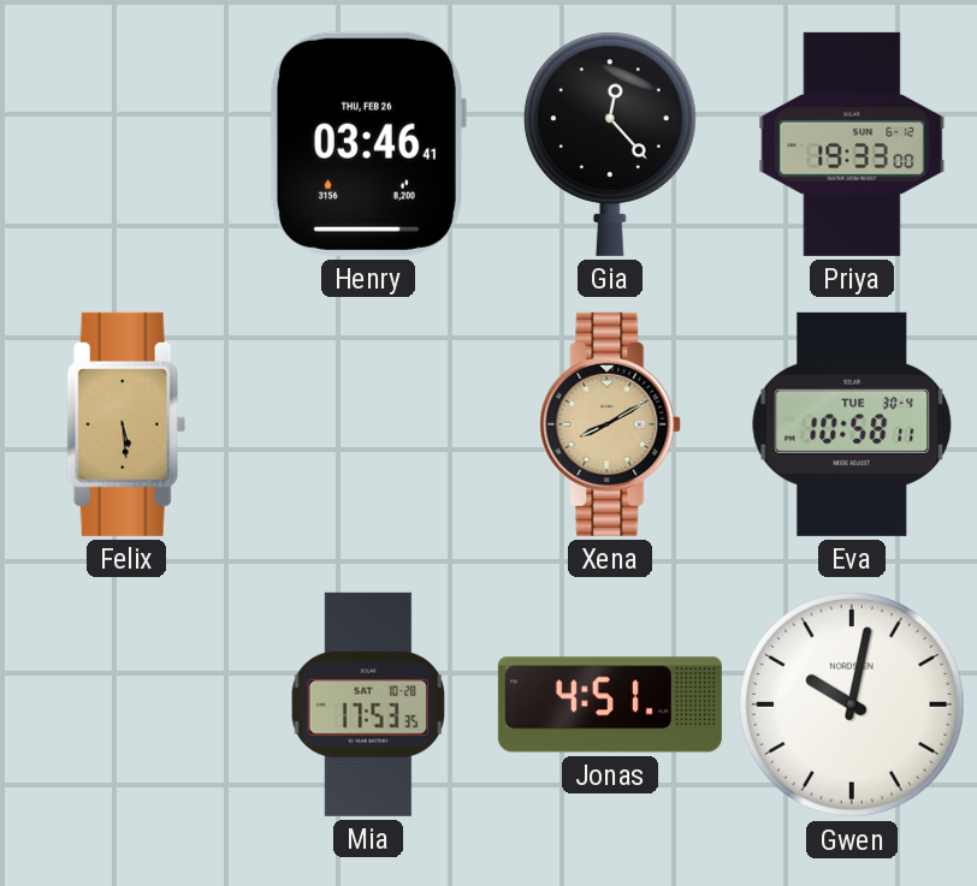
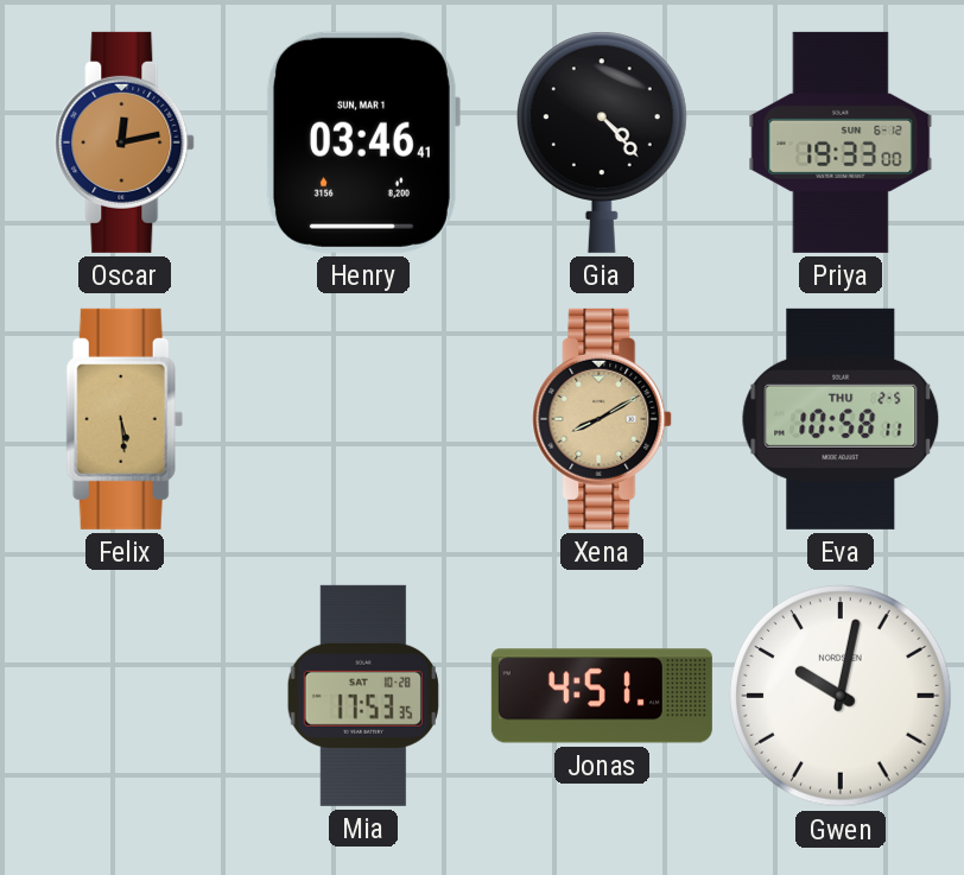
Oscar: none -> 12:13 (126, 142)
Henry date: THU, FEB 26 -> SUN, MAR 1 (362, 142)
Gia: 12:23 -> 4:23 (602, 142)
Eva date: TUE 30-4 -> THU 2-5 (841, 419)
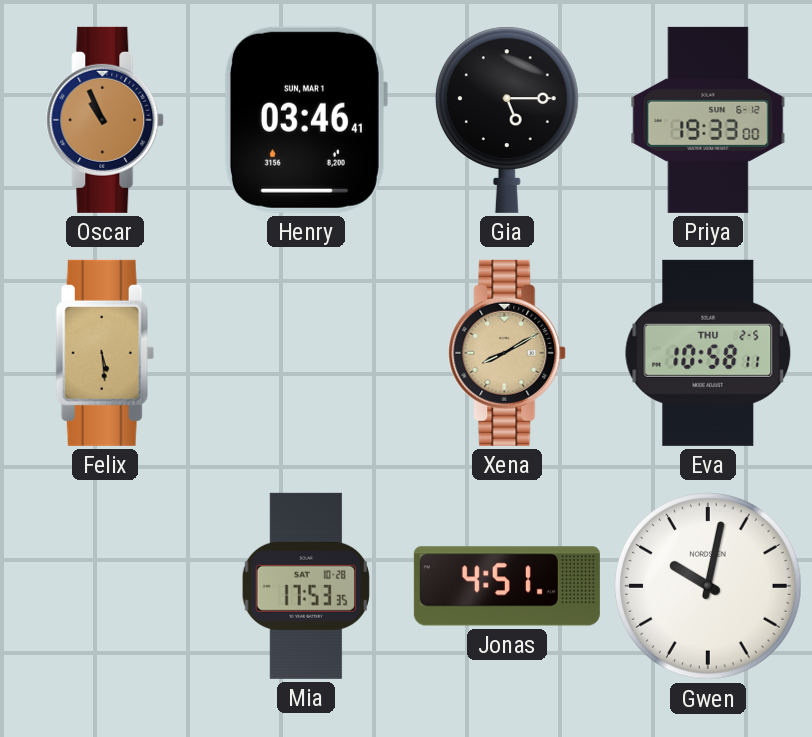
Oscar: 12:13 -> 10:56 (106, 120)
Gia: 4:23 -> 5:15 (507, 120)
